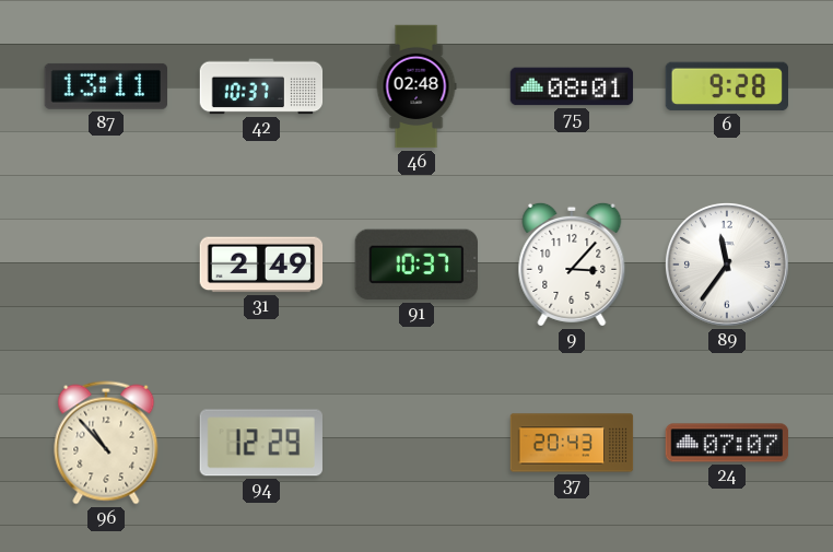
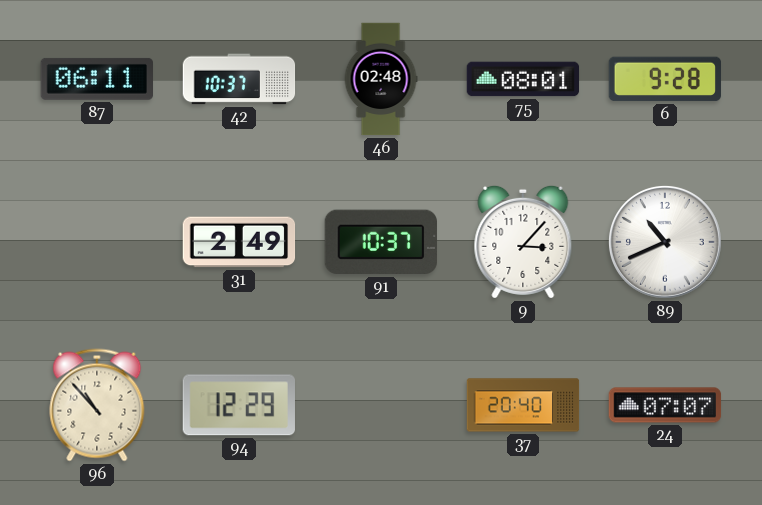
87: 13:11 -> 06:11 (96, 79)
89: 11:36 -> 10:41 (665, 242)
37: 20:43 -> 20:40 (523, 405)
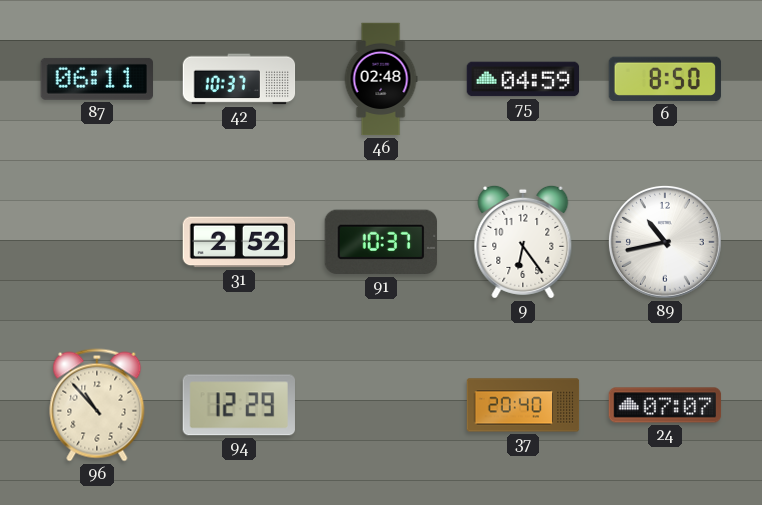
75: 08:01 -> 04:59 (523, 79)
6: 9:28 -> 8:50 (664, 79)
31: 2:49 -> 2:52 (239, 242)
9: 3:07 -> 6:24 (523, 242)
89: 10:41 -> 10:43 (665, 242)
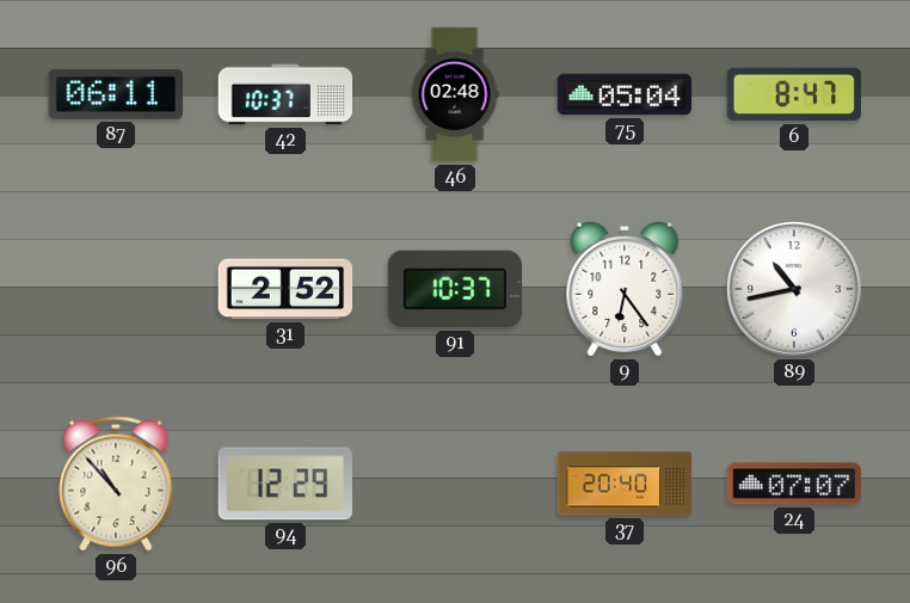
75: 04:59 -> 05:04 (625, 94)
6: 8:50 -> 8:47 (793, 94)
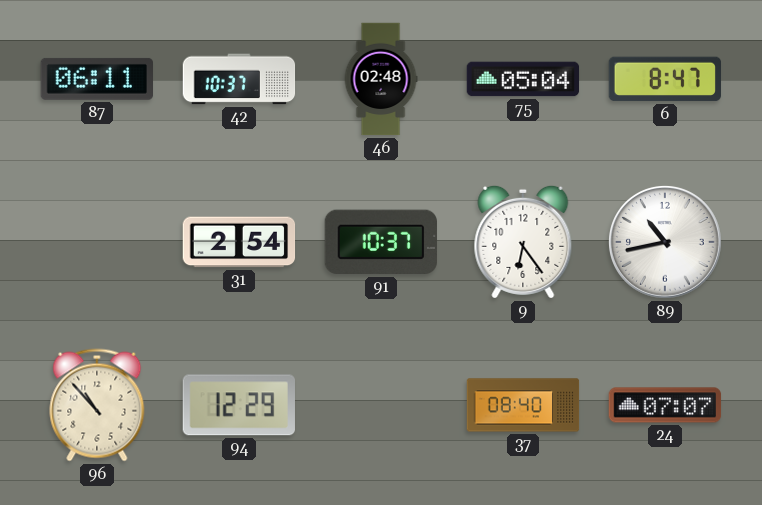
31: 2:52 -> 2:54 (239, 242)
37: 20:40 -> 08:40 (523, 405)
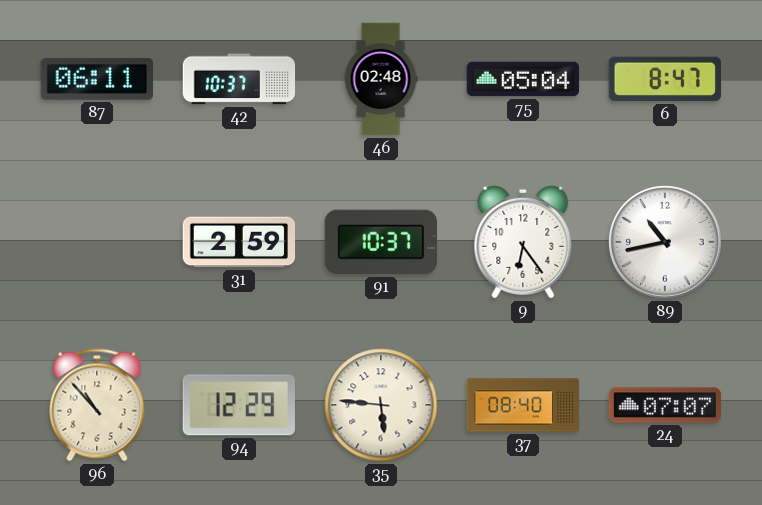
31: 2:54 -> 2:59 (239, 242)
35: none -> 5:46 (381, 405)
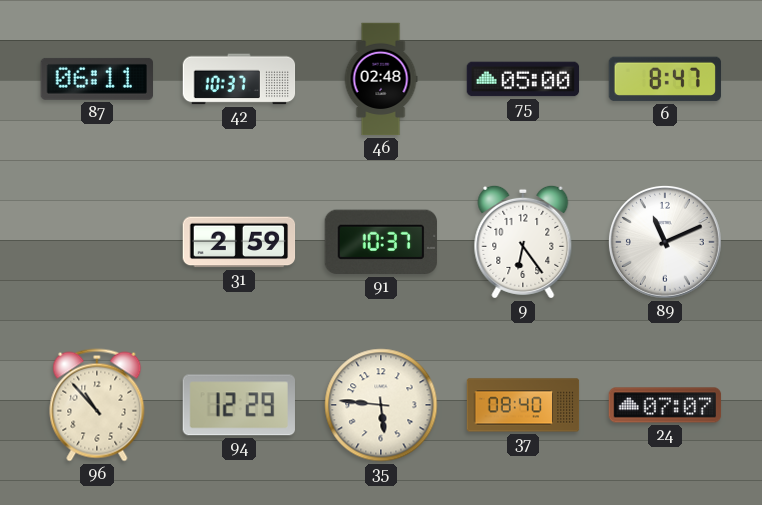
75: 05:04 -> 05:00 (523, 79)
89: 10:43 -> 11:11 (665, 242)
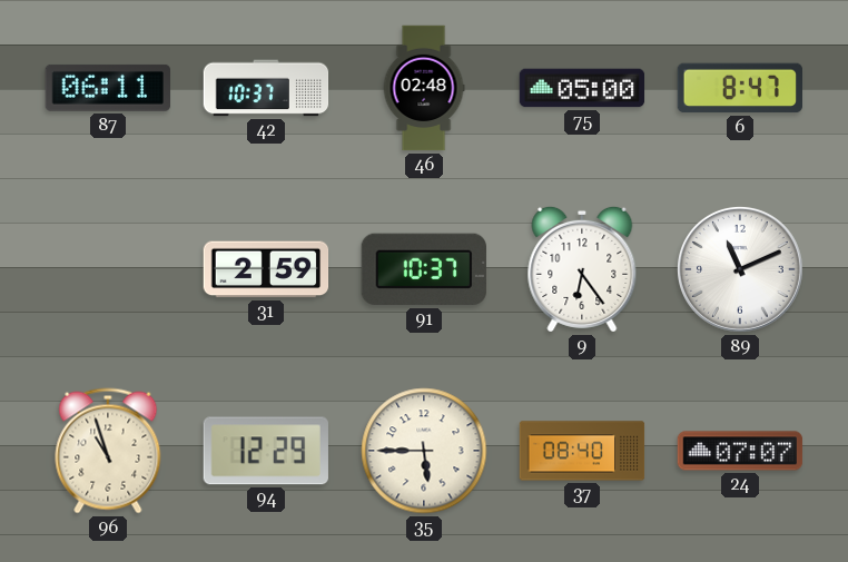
96: 10:53 -> 10:57 (108, 451)
35: 5:46 -> 5:45 (424, 451)
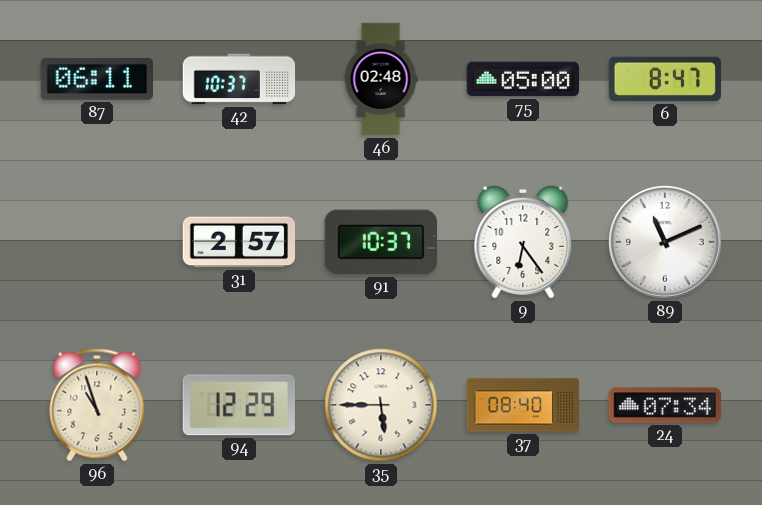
31: 2:59 -> 2:57 (239, 242)
24: 07:07 -> 07:34 (665, 405)
